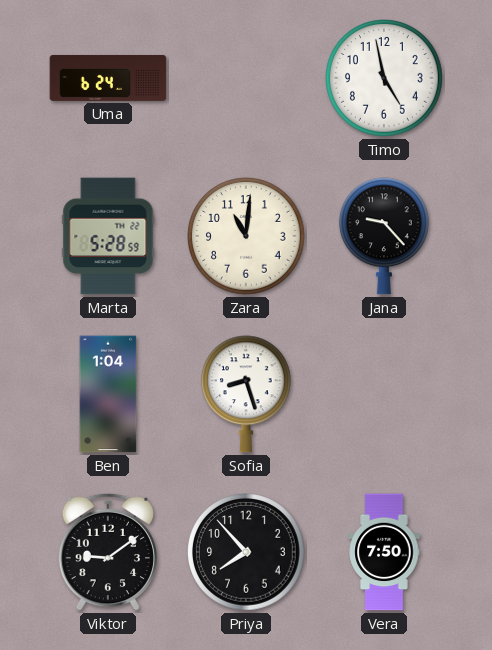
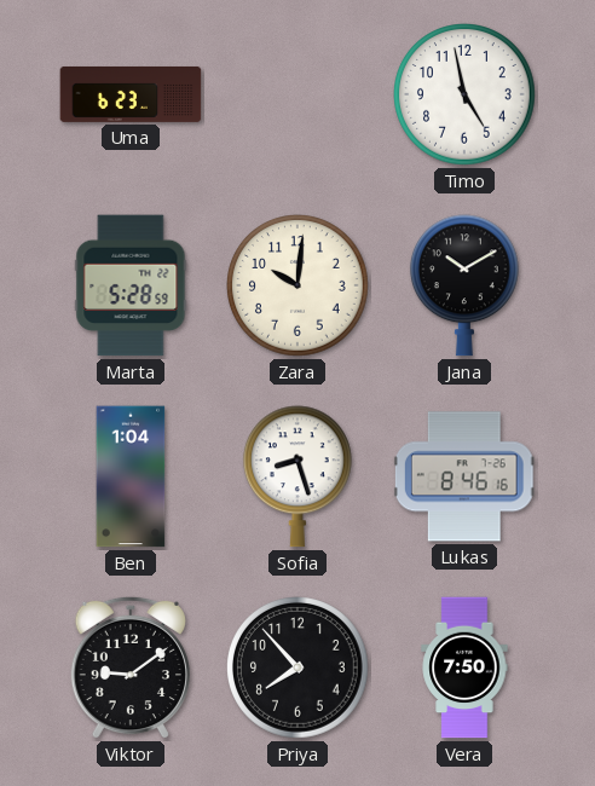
Uma: 6:24 -> 6:23 (131, 94)
Zara: 11:01 -> 10:01 (299, 287)
Jana: 9:23 -> 10:10 (464, 285)
Lukas: none -> 8:46 (464, 476)
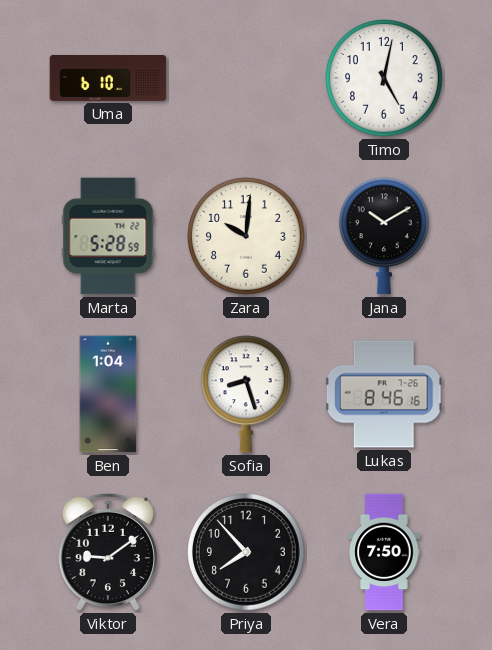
Uma: 6:23 -> 6:10 (108, 78)
Timo: 4:58 -> 5:02 (385, 79)
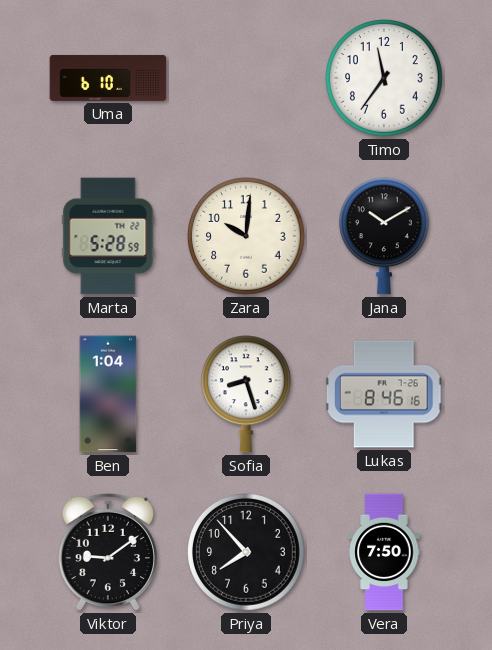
Timo: 5:02 -> 11:36 (385, 79)
